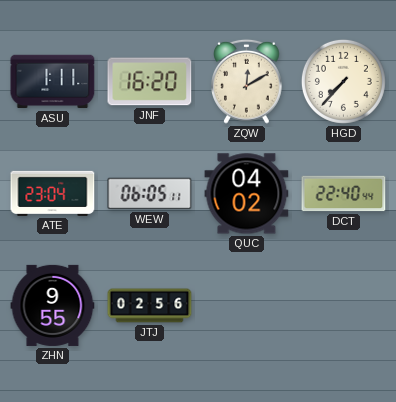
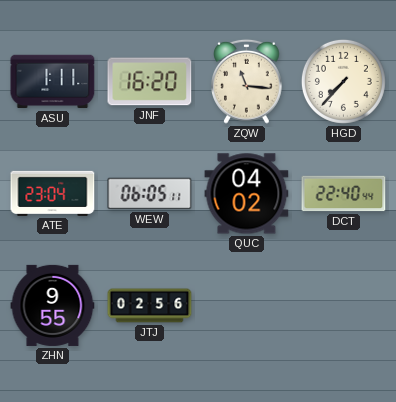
ZQW: 12:10 -> 11:16 (247, 81)
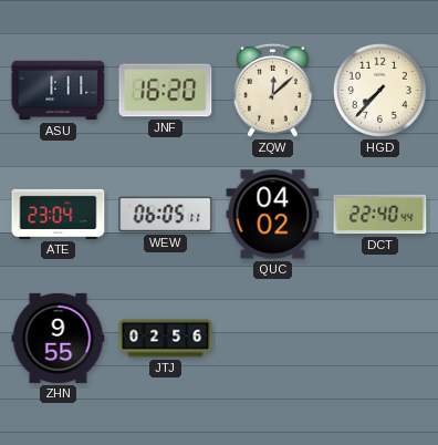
ZQW: 11:16 -> 12:08 (273, 90)
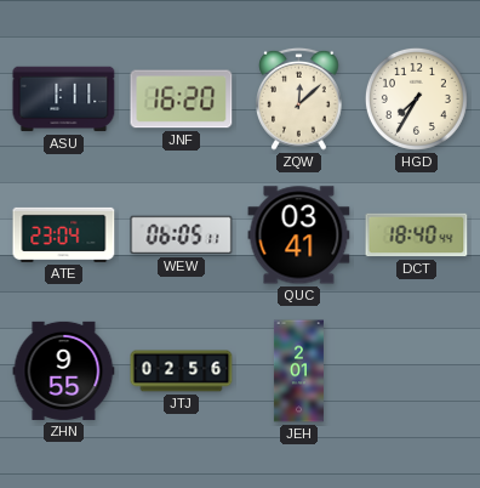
HGD: 7:37 -> 7:35 (416, 98)
QUC: 04:02 -> 03:41 (299, 236)
DCT: 22:40 -> 18:40 (417, 236)
JEH: none -> 2:01 (298, 371)
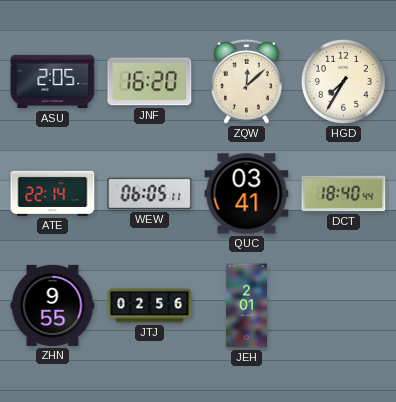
ASU: 1:11 -> 2:05 (53, 82)
ATE: 23:04 -> 22:14 (53, 193)
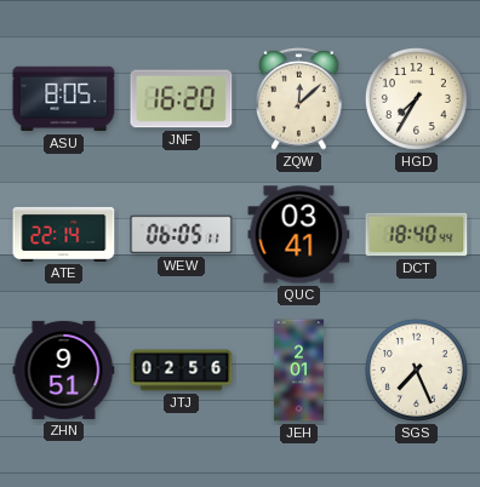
ASU: 2:05 -> 8:05 (64, 99)
ZHN: 9:55 -> 9:51 (64, 369)
SGS: none -> 7:26 (416, 369)
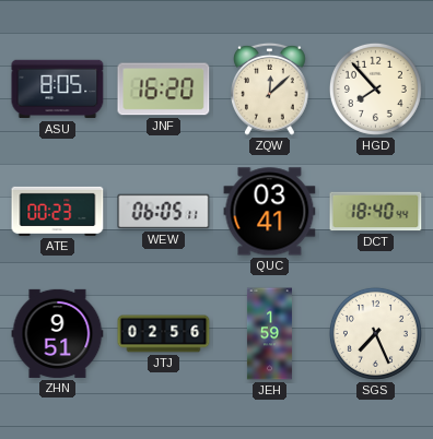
HGD: 7:35 -> 7:53 (375, 88)
ATE: 22:14 -> 00:23 (58, 211)
JEH: 2:01 -> 1:59 (269, 334)
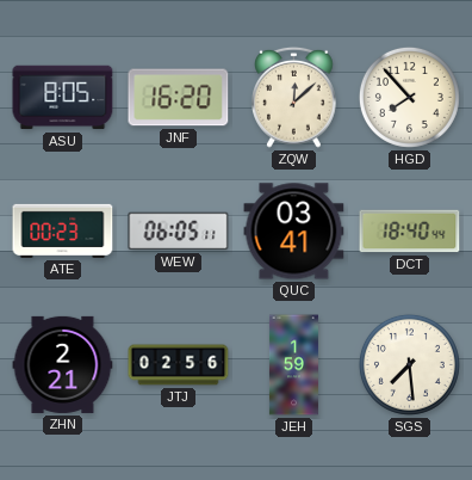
ZHN: 9:51 -> 2:21 (63, 364)
SGS: 7:26 -> 7:29 (409, 364)
